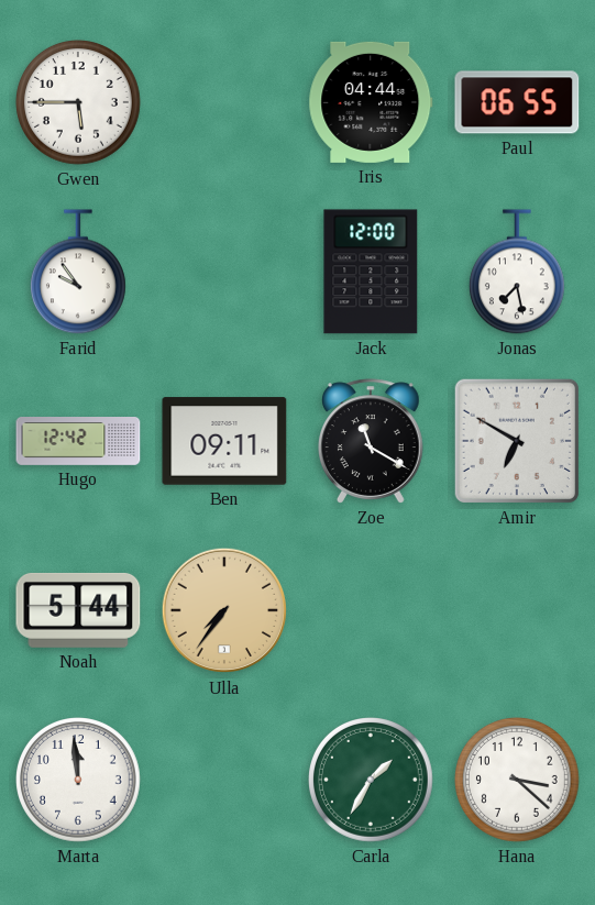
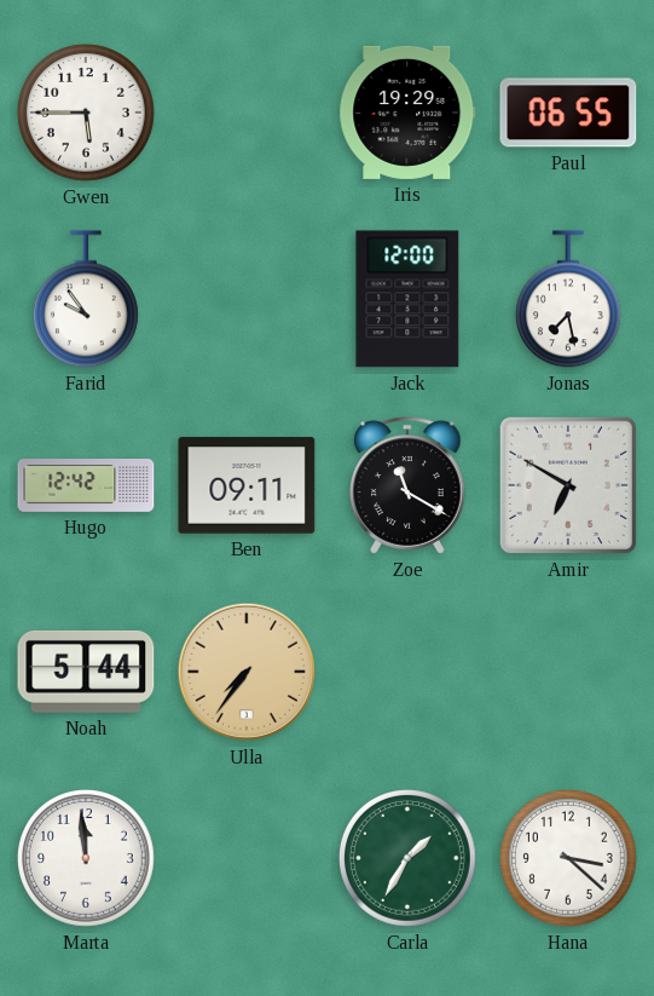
Iris: 04:44 -> 19:29 (407, 113)
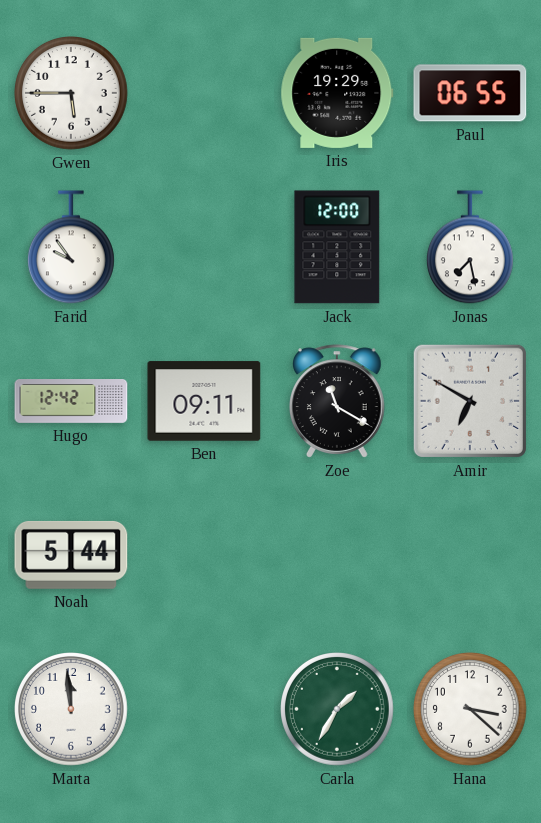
Ulla: 7:36 -> none (247, 672)
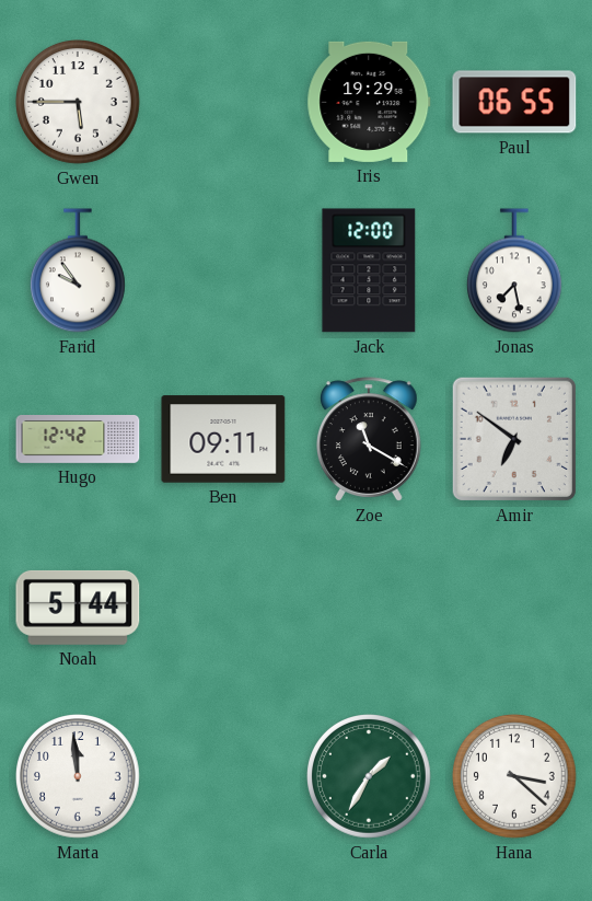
Amir: 6:50 -> 6:51 (514, 439)
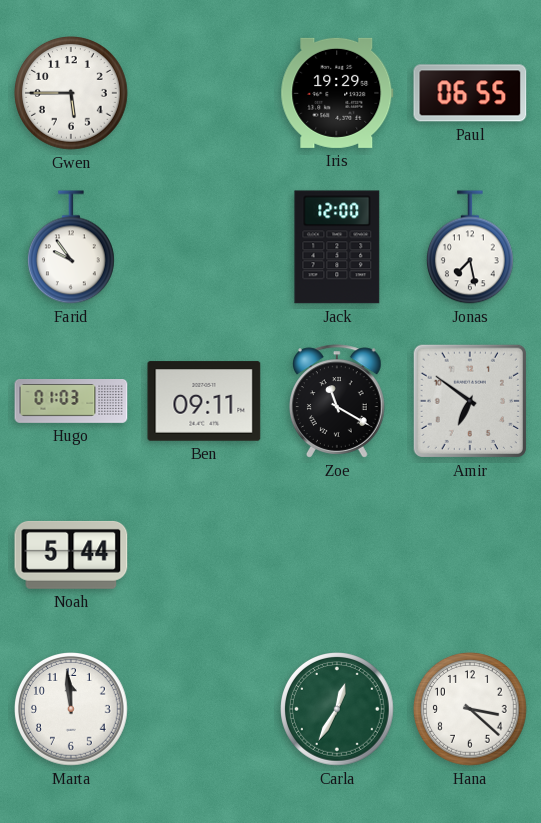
Hugo: 12:42 -> 01:03 (71, 402)
Carla: 1:35 -> 12:35 (338, 710)
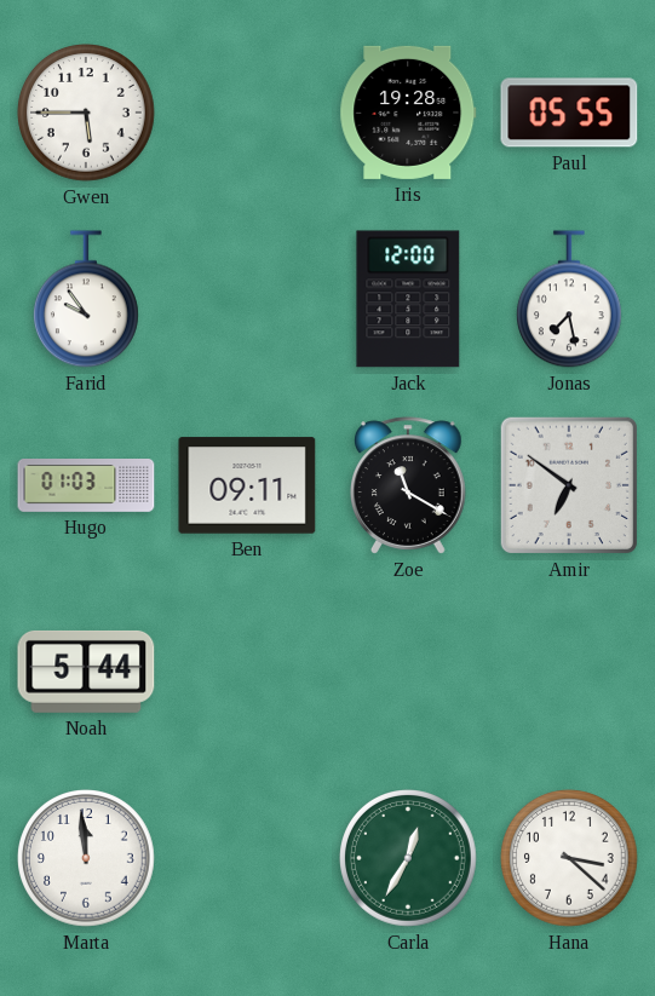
Iris: 19:29 -> 19:28 (408, 113)
Paul: 06:55 -> 05:55 (569, 113)
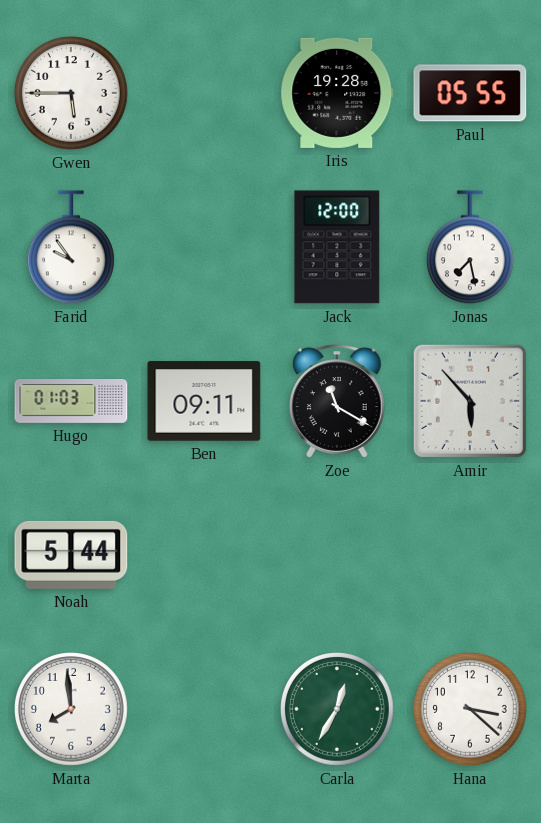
Amir: 6:51 -> 5:53 (470, 401)
Marta: 11:59 -> 7:59 (72, 710)
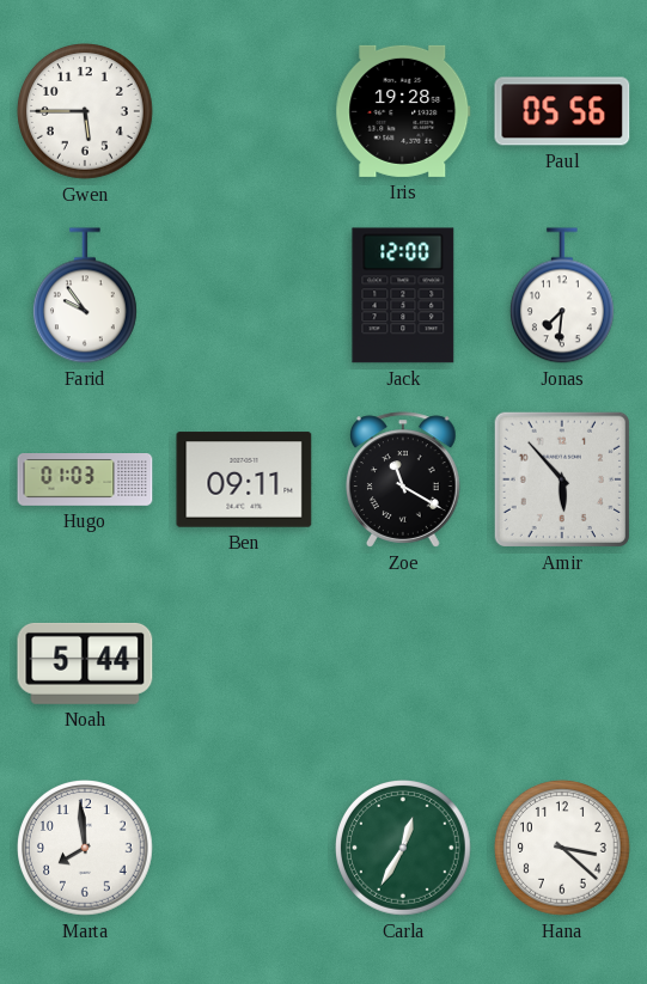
Paul: 05:55 -> 05:56 (562, 111)
Jonas: 7:28 -> 7:31 (562, 295)
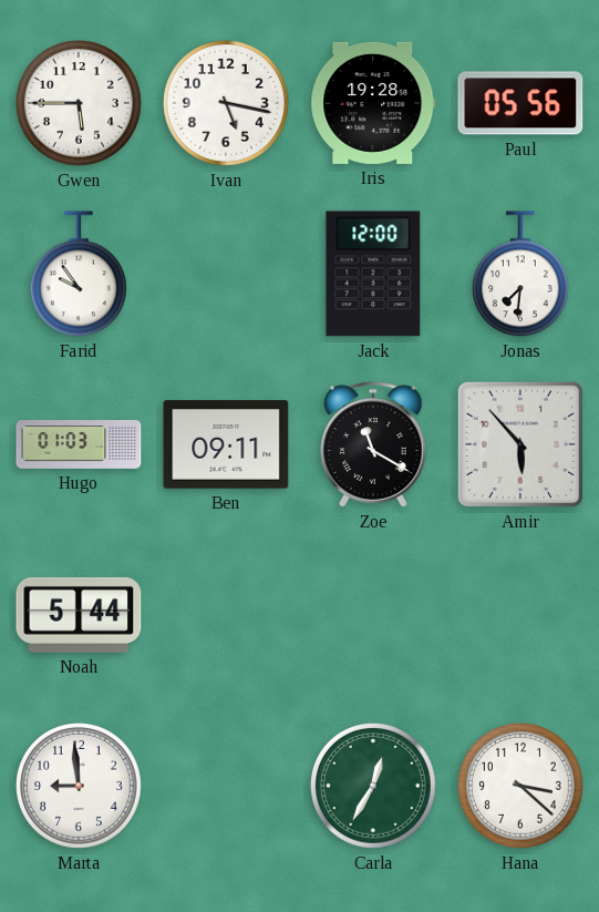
Ivan: none -> 5:17 (227, 104)
Marta: 7:59 -> 8:59 (80, 787)
